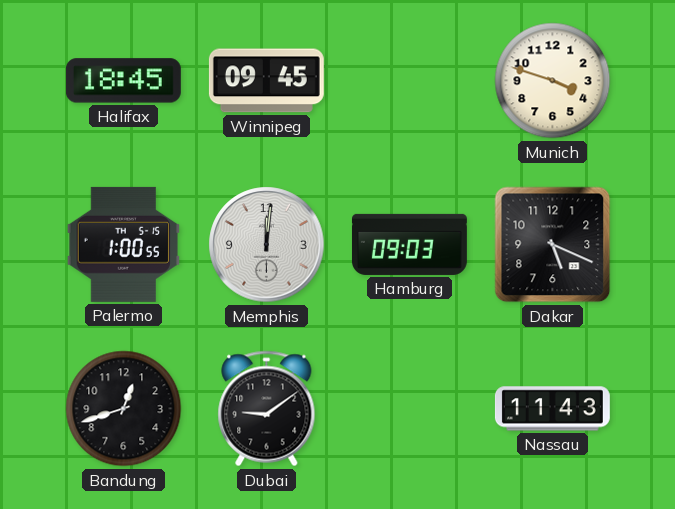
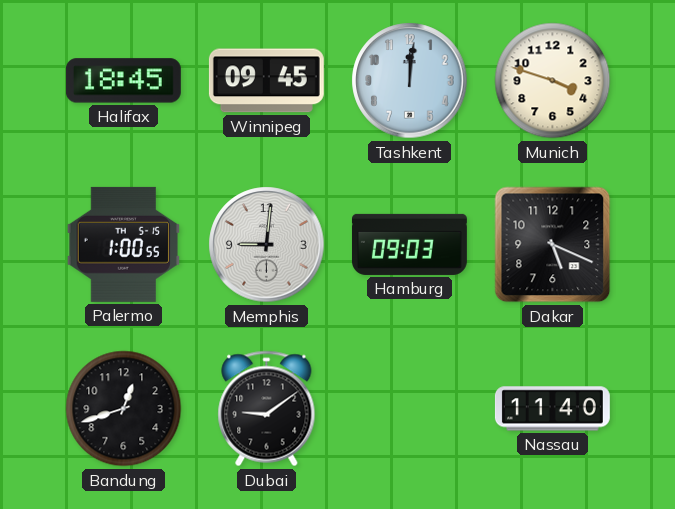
Tashkent: none -> 12:01 (410, 81)
Memphis: 12:01 -> 9:01 (267, 245)
Nassau: 11:43 -> 11:40 (552, 409)
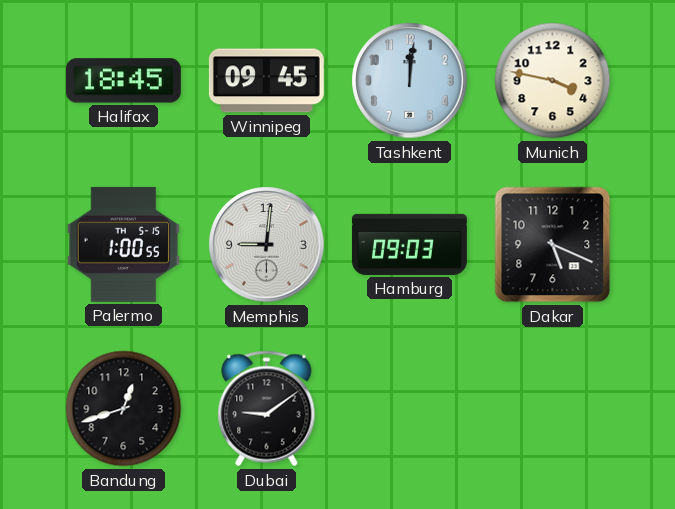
Munich: 3:48 -> 3:47 (553, 81)
Nassau: 11:40 -> none (552, 409)
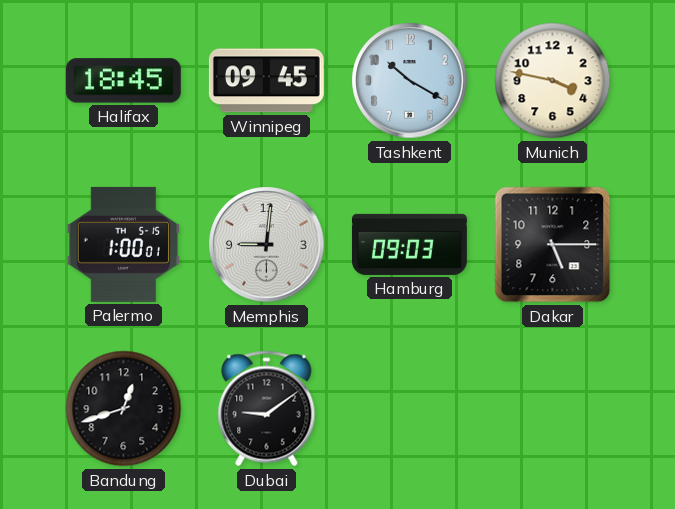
Tashkent: 12:01 -> 10:20 (410, 81)
Palermo: 1:00:55 -> 1:00:01 (123, 244)
Dakar: 5:19 -> 5:15 (553, 245)
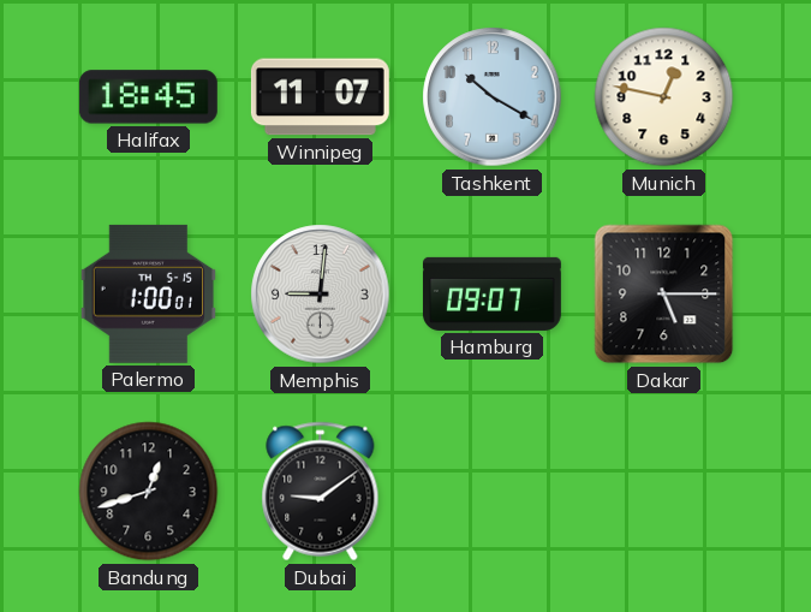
Winnipeg: 09:45 -> 11:07 (320, 97)
Munich: 3:47 -> 12:47 (664, 97)
Hamburg: 09:03 -> 09:07 (491, 293)
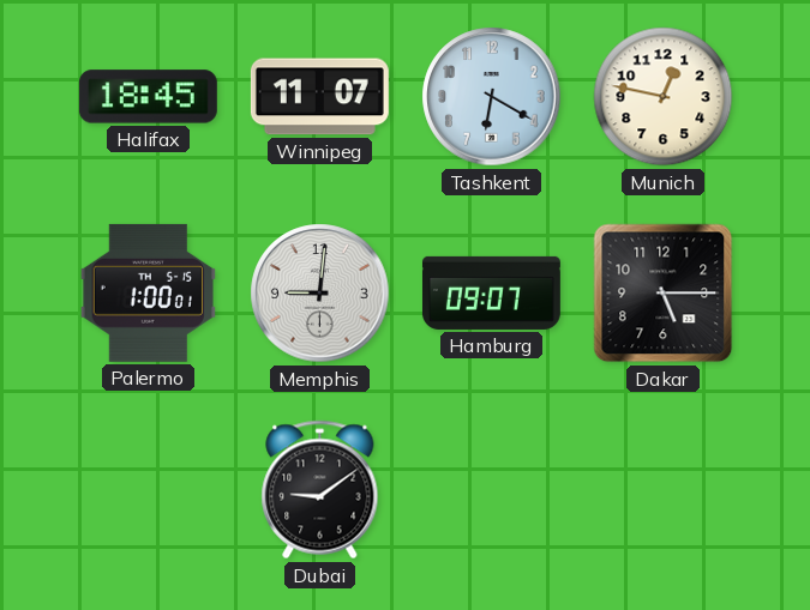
Tashkent: 10:20 -> 6:20 (492, 97)
Bandung: 12:42 -> none (149, 492)
